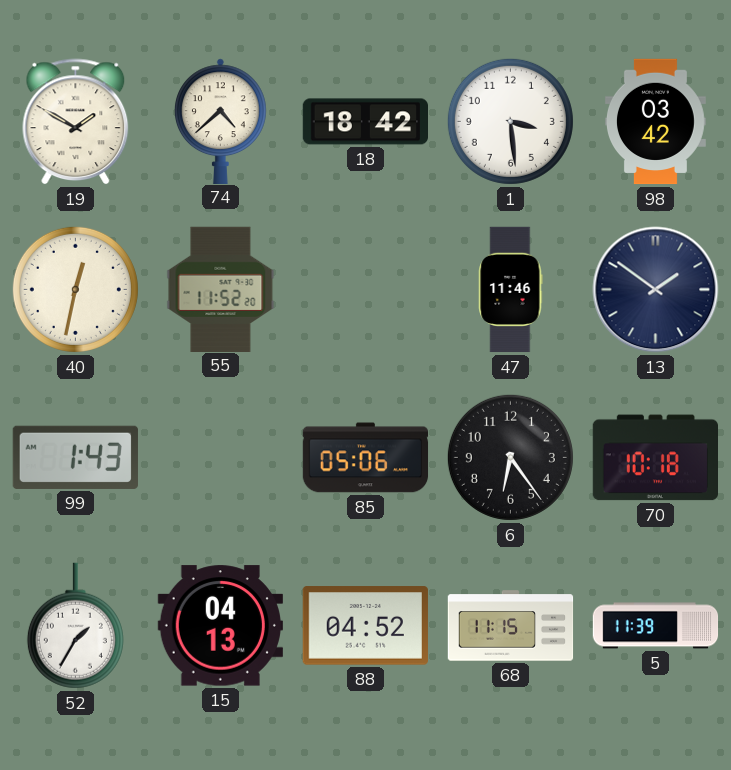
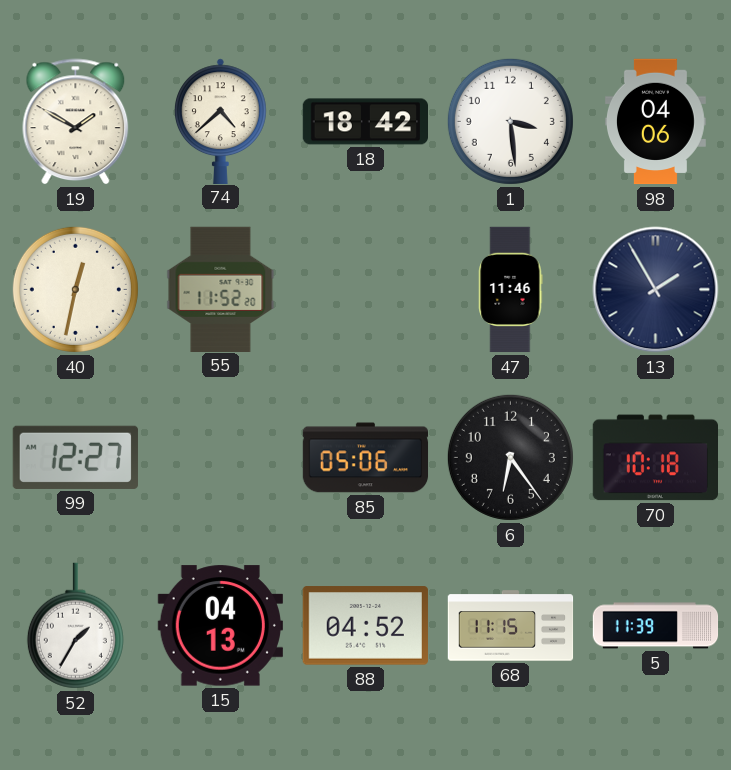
98: 03:42 -> 04:06 (655, 122)
13: 1:51 -> 1:55 (656, 290)
99: 1:43 -> 12:27 (75, 457)
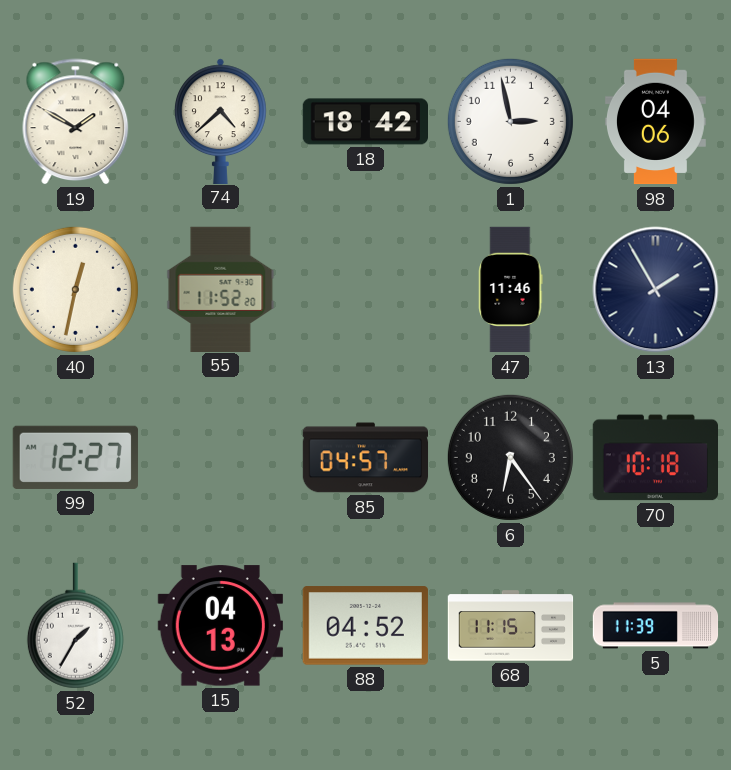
1: 3:29 -> 2:58 (510, 121)
85: 05:06 -> 04:57 (366, 458)
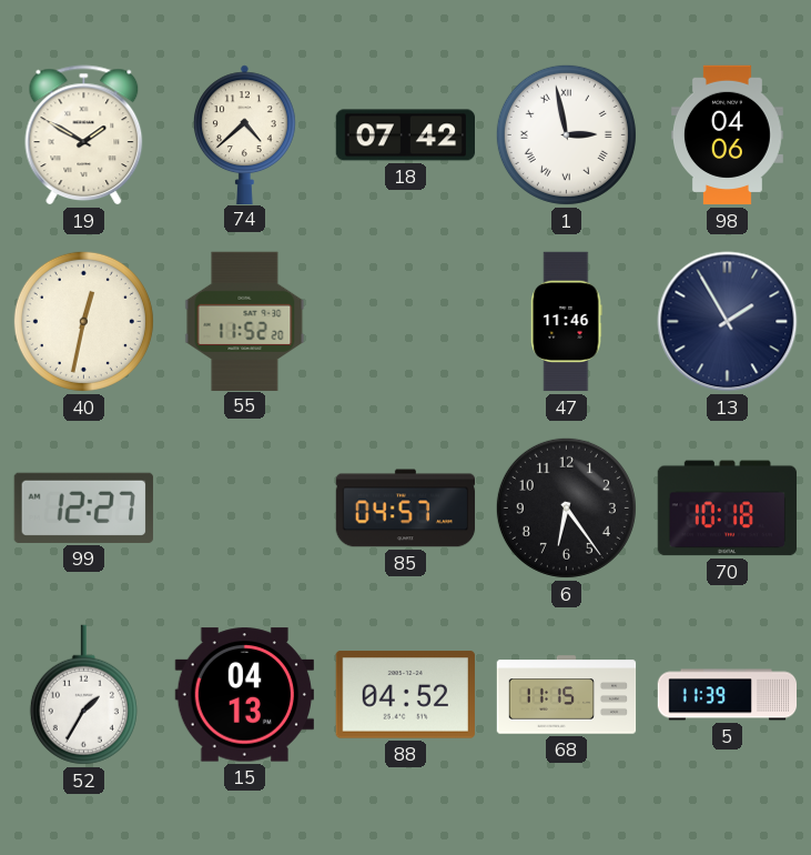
18: 18:42 -> 07:42 (405, 135)
1 numerals: Arabic -> Roman (566, 134)
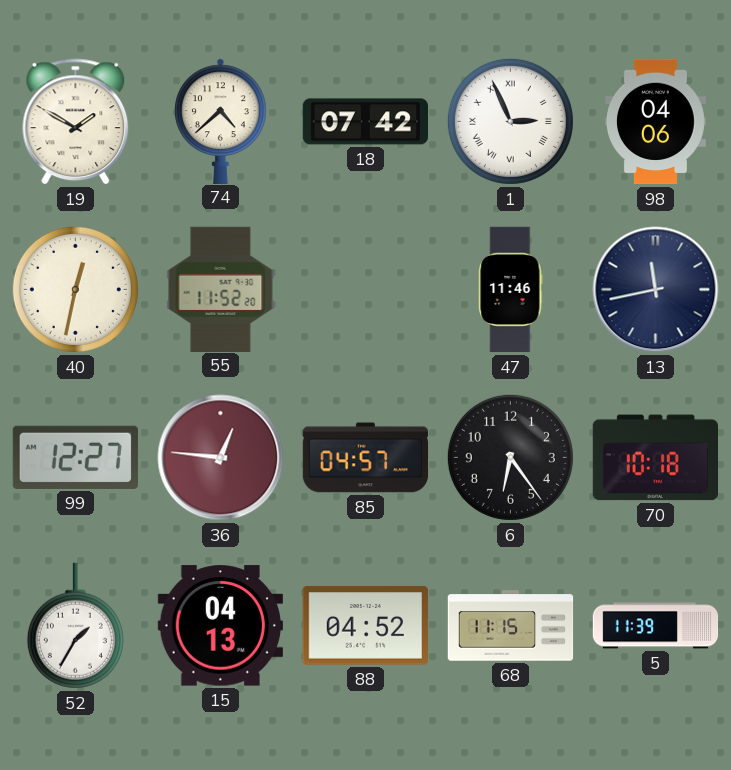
1: 2:58 -> 2:56 (510, 121)
13: 1:55 -> 11:43 (656, 290)
36: none -> 12:46 (221, 458)
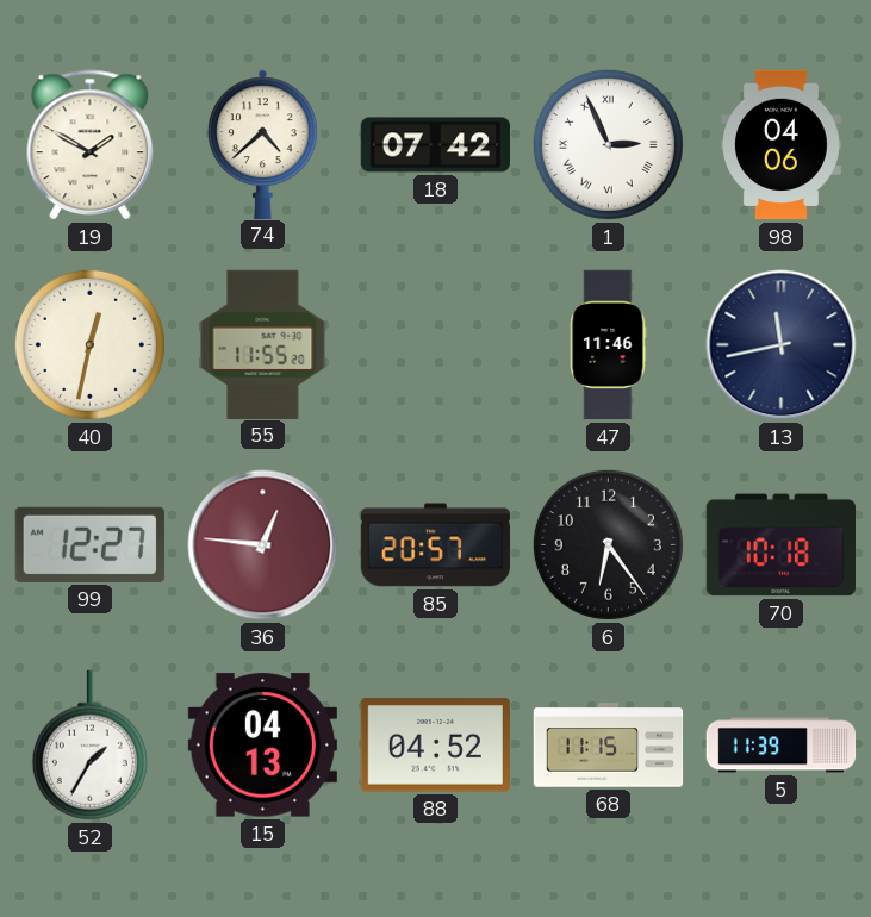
55: 11:52 -> 11:55 (263, 344)
85: 04:57 -> 20:57 (436, 545)
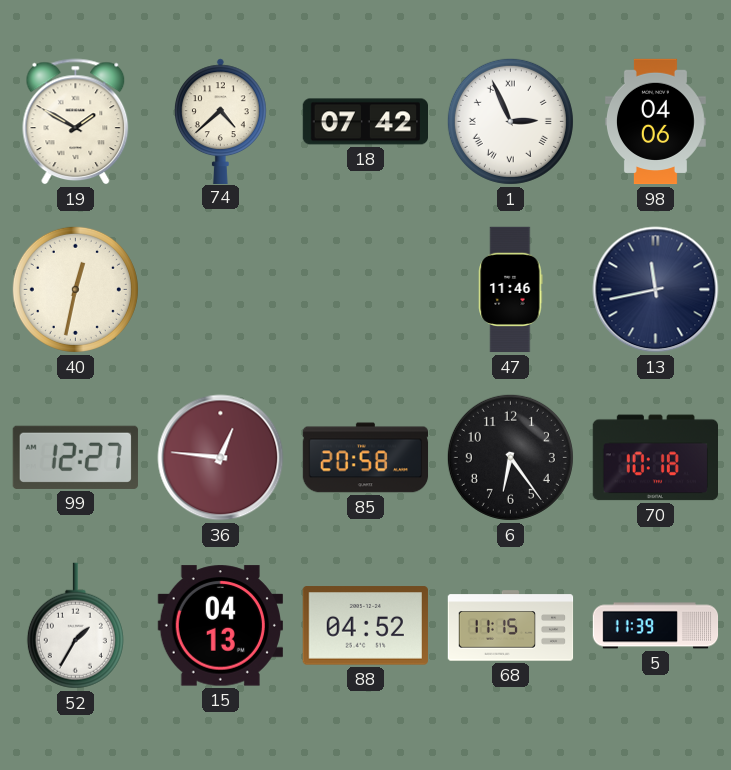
55: 11:55 -> none (263, 344)
85: 20:57 -> 20:58 (366, 458)
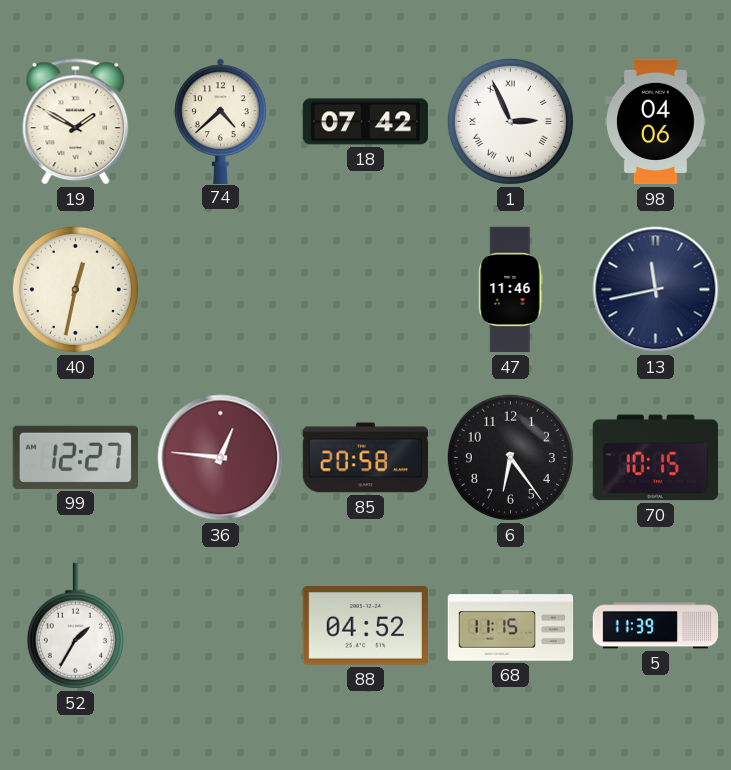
70: 10:18 -> 10:15 (655, 458)
15: 04:13 -> none (220, 626)
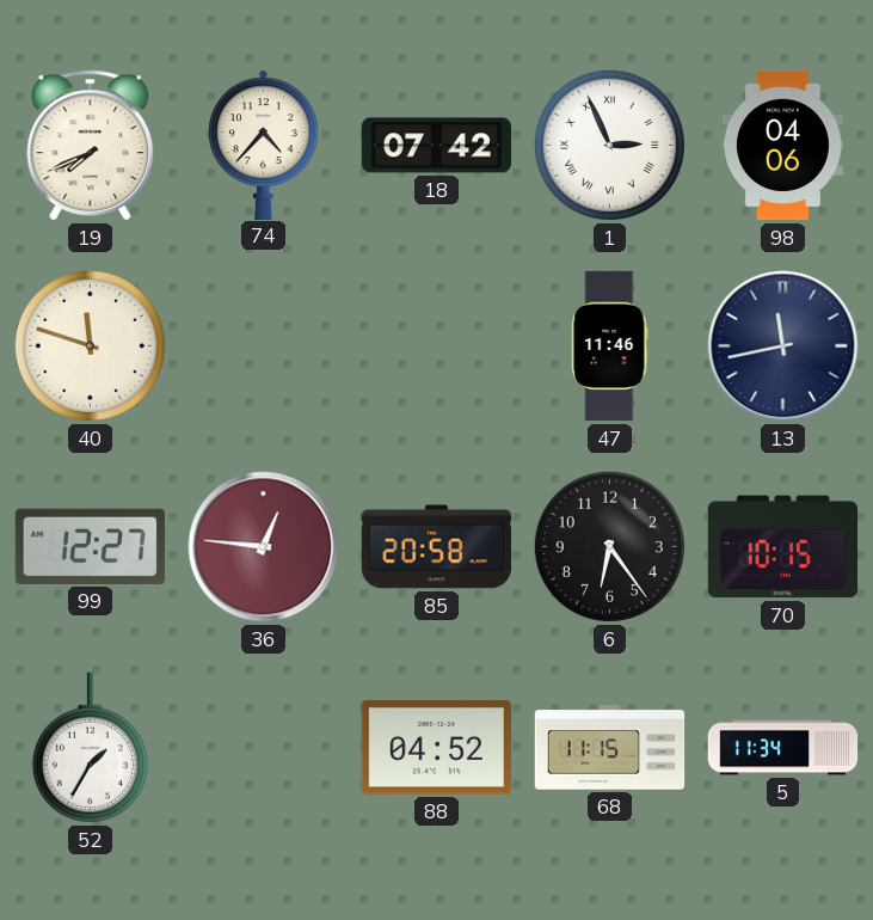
19: 1:50 -> 7:41 (91, 146)
74: 4:38 -> 4:37 (263, 145)
40: 12:32 -> 11:48 (90, 345)
5: 11:39 -> 11:34 (783, 748)
